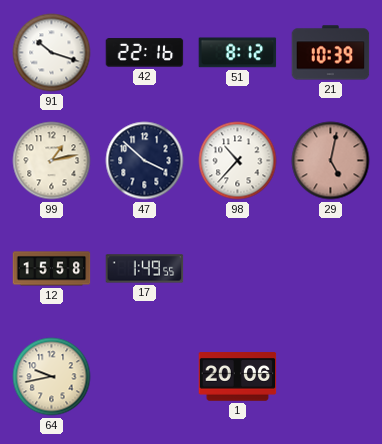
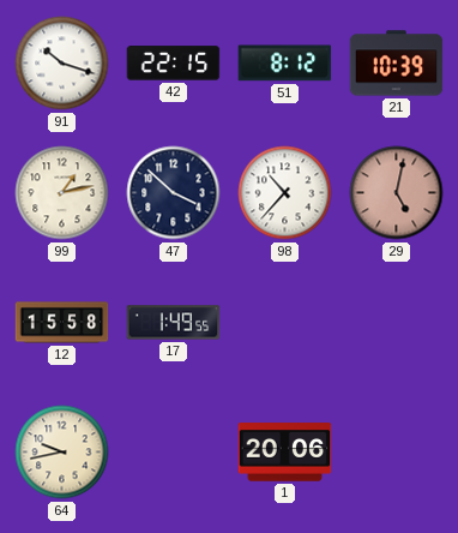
42: 22:16 -> 22:15 (174, 64)
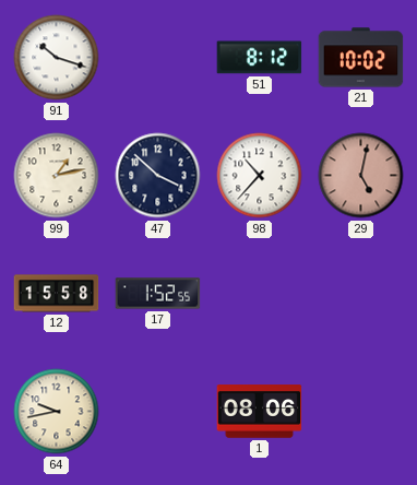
42: 22:15 -> none (174, 64)
21: 10:39 -> 10:02 (361, 58)
17: 1:49 -> 1:52 (158, 294)
1: 20:06 -> 08:06 (260, 412)
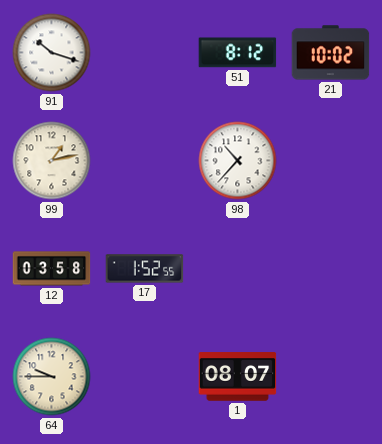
47: 3:52 -> none (158, 176)
29: 5:02 -> none (361, 176)
12: 15:58 -> 03:58 (52, 269)
64: 9:43 -> 9:45 (52, 377)
1: 08:06 -> 08:07 (238, 377)
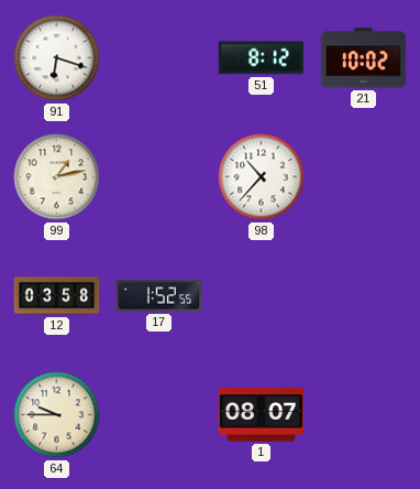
91: 10:18 -> 6:18 (57, 58)
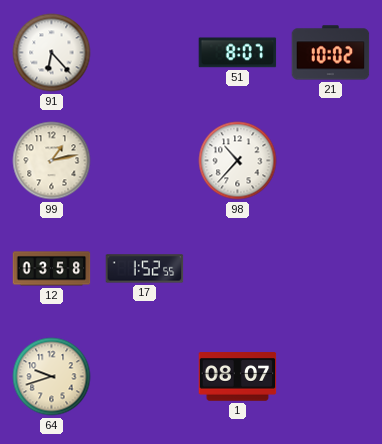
91: 6:18 -> 6:23 (52, 53)
51: 8:12 -> 8:07 (238, 53)
64: 9:45 -> 9:42 (52, 377)
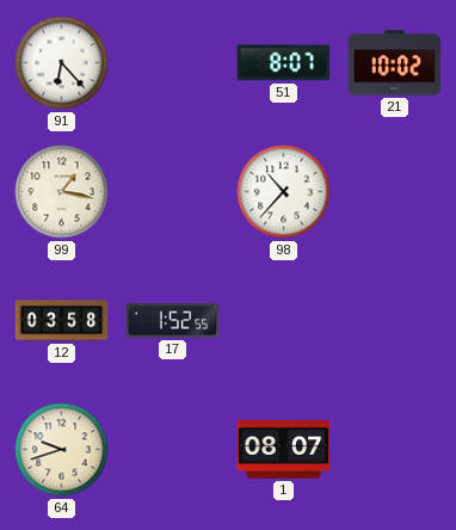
99: 1:13 -> 1:17 (62, 192)
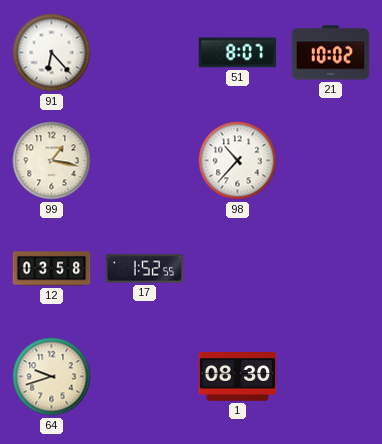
1: 08:07 -> 08:30 (238, 377)
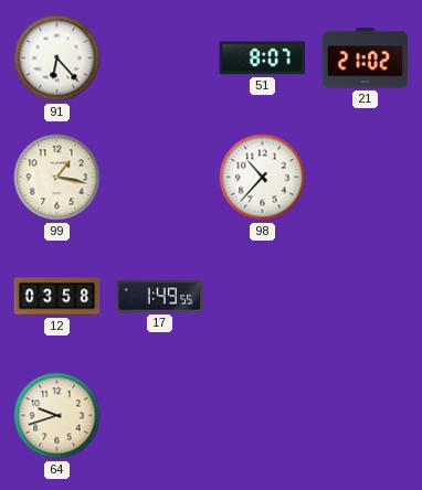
21: 10:02 -> 21:02 (366, 58)
17: 1:52 -> 1:49 (160, 297)
1: 08:30 -> none (238, 377)
